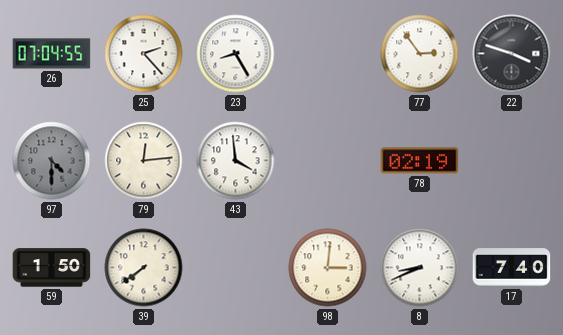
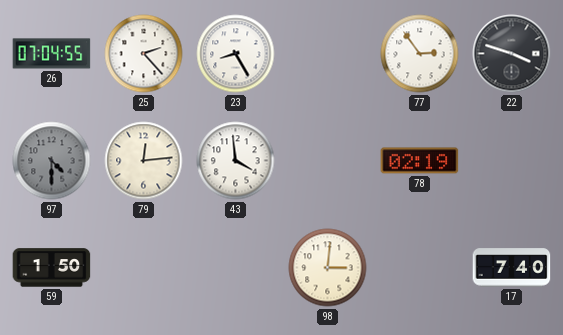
39: 7:39 -> none (144, 268)
8: 8:41 -> none (420, 268)
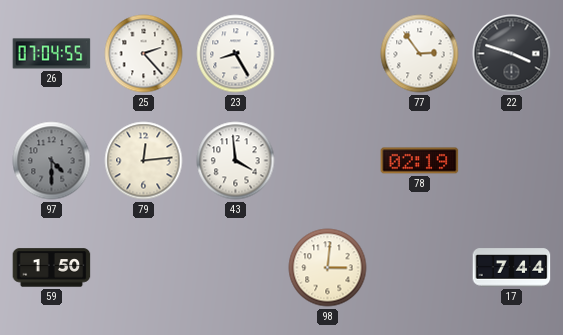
17: 7:40 -> 7:44 (512, 268)
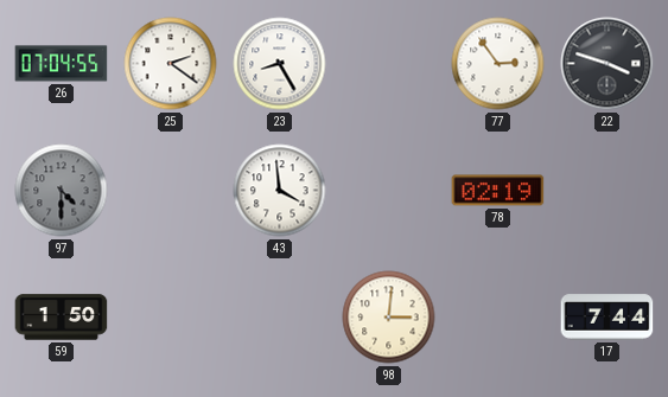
25: 2:23 -> 2:21 (171, 64)
79: 12:14 -> none (144, 161)
